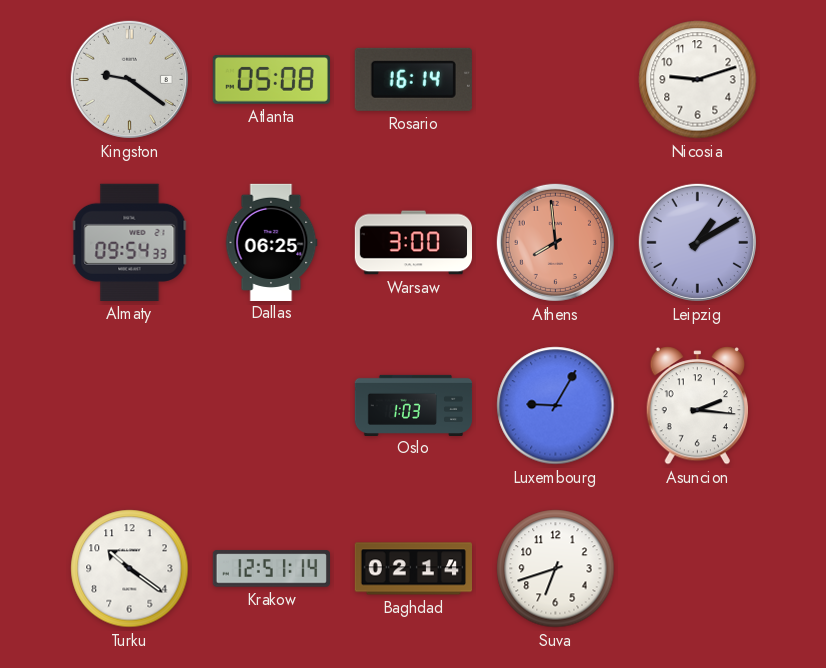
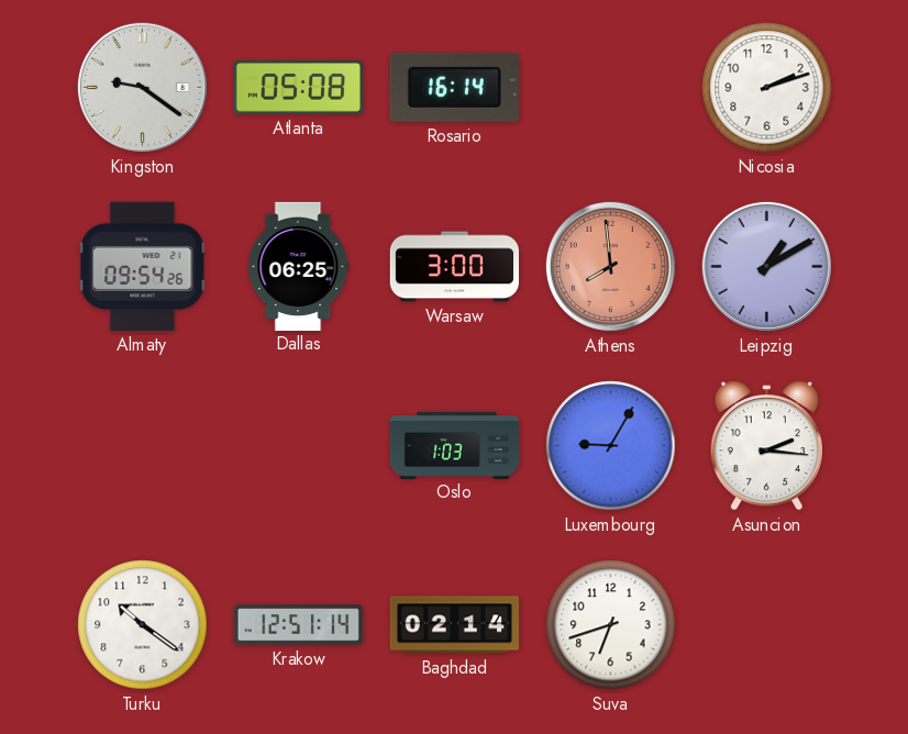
Nicosia: 9:12 -> 2:12 (767, 88)
Almaty: 09:54:33 -> 09:54:26 (143, 266)
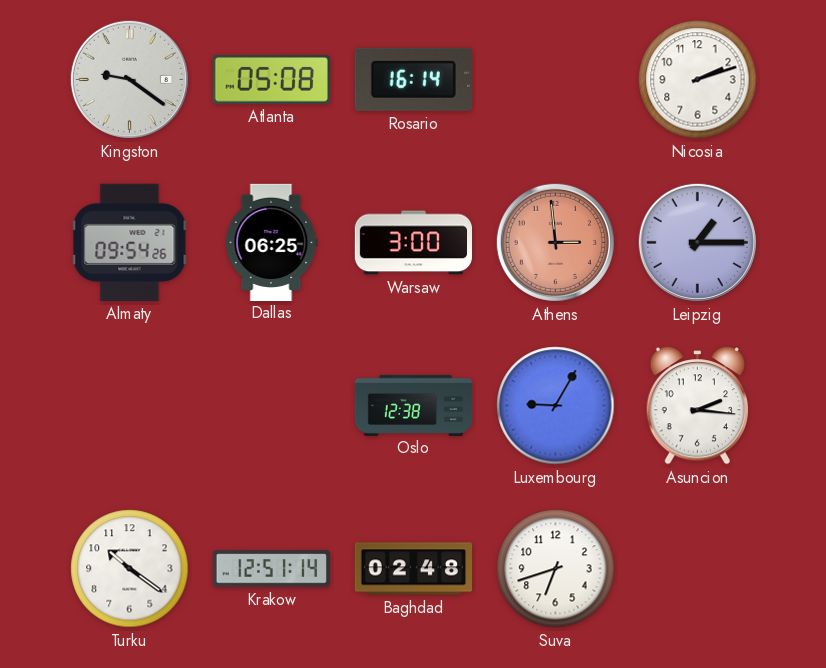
Athens: 7:59 -> 2:59 (555, 242)
Leipzig: 1:10 -> 1:15 (697, 242)
Oslo: 1:03 -> 12:38 (414, 405)
Baghdad: 02:14 -> 02:48 (413, 569)
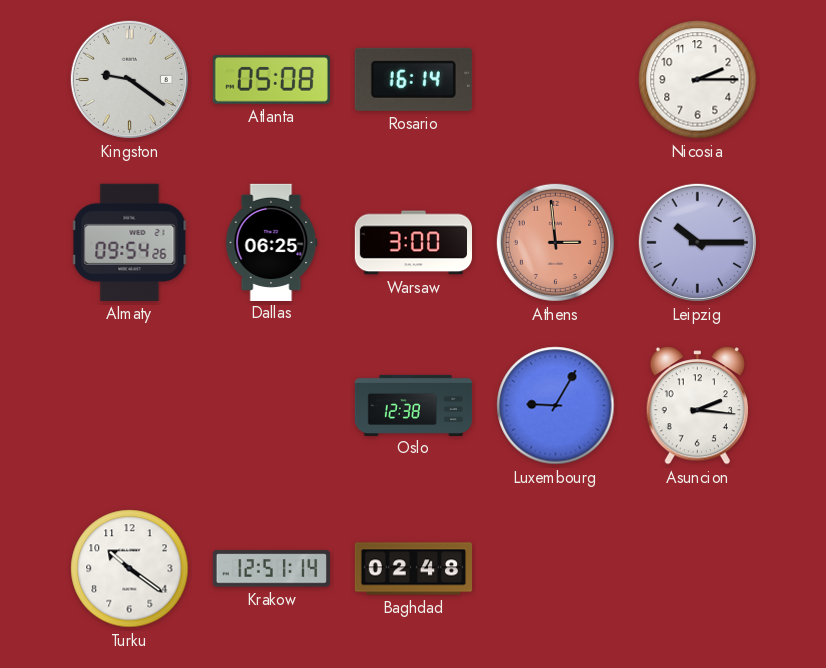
Nicosia: 2:12 -> 2:15 (698, 80)
Leipzig: 1:15 -> 10:15 (697, 242)
Suva: 6:42 -> none (556, 569)
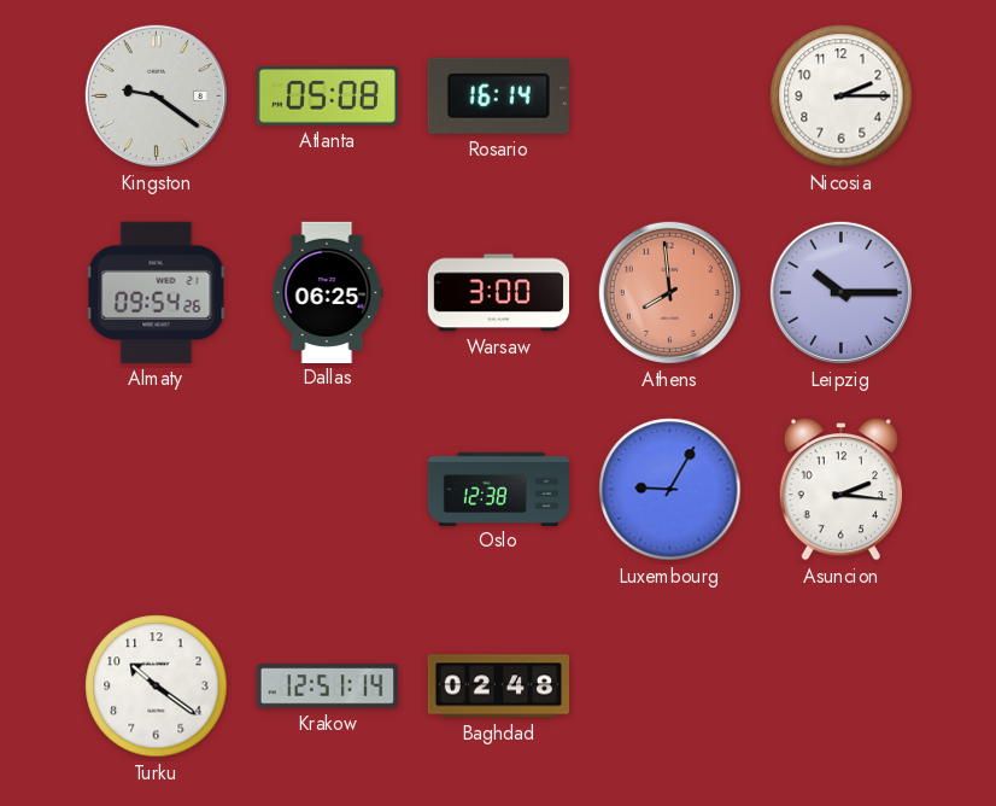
Athens: 2:59 -> 7:59 (669, 292)
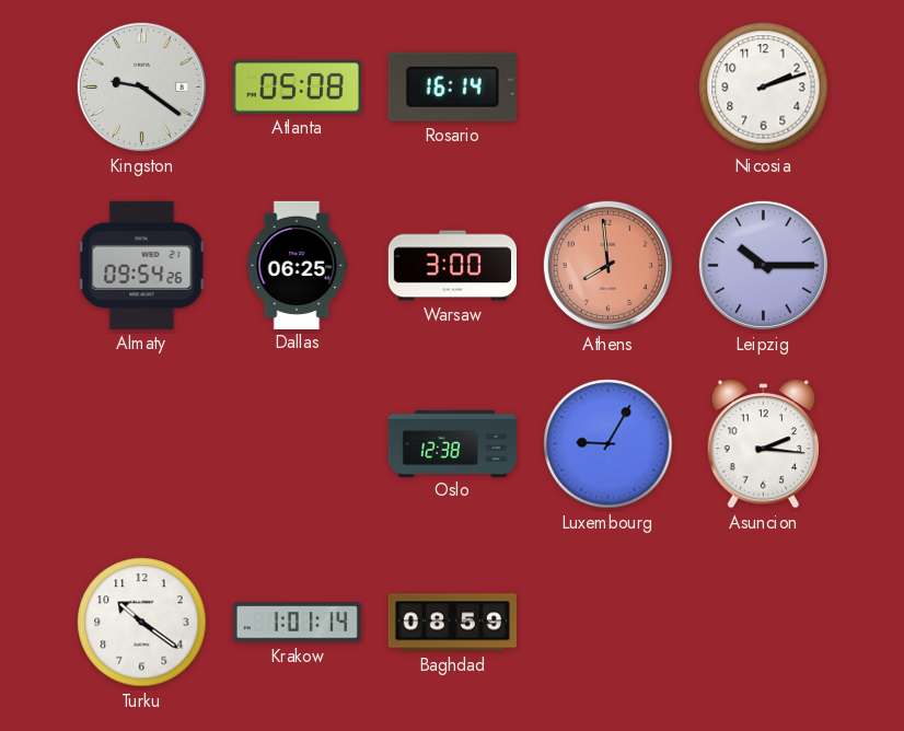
Nicosia: 2:15 -> 2:12 (764, 88)
Krakow: 12:51 -> 1:01 (297, 623)
Baghdad: 02:48 -> 08:59 (452, 623)
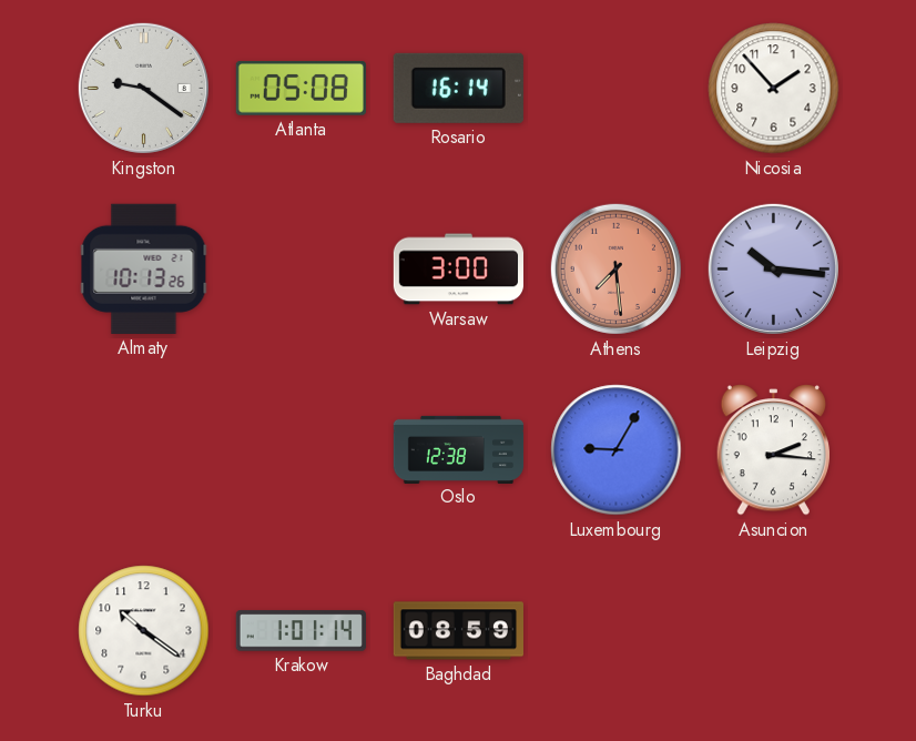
Nicosia: 2:12 -> 1:53 (774, 89)
Almaty: 09:54 -> 10:13 (144, 268)
Dallas: 06:25 -> none (297, 265)
Athens: 7:59 -> 7:29 (615, 268)
Leipzig: 10:15 -> 10:16 (773, 268)
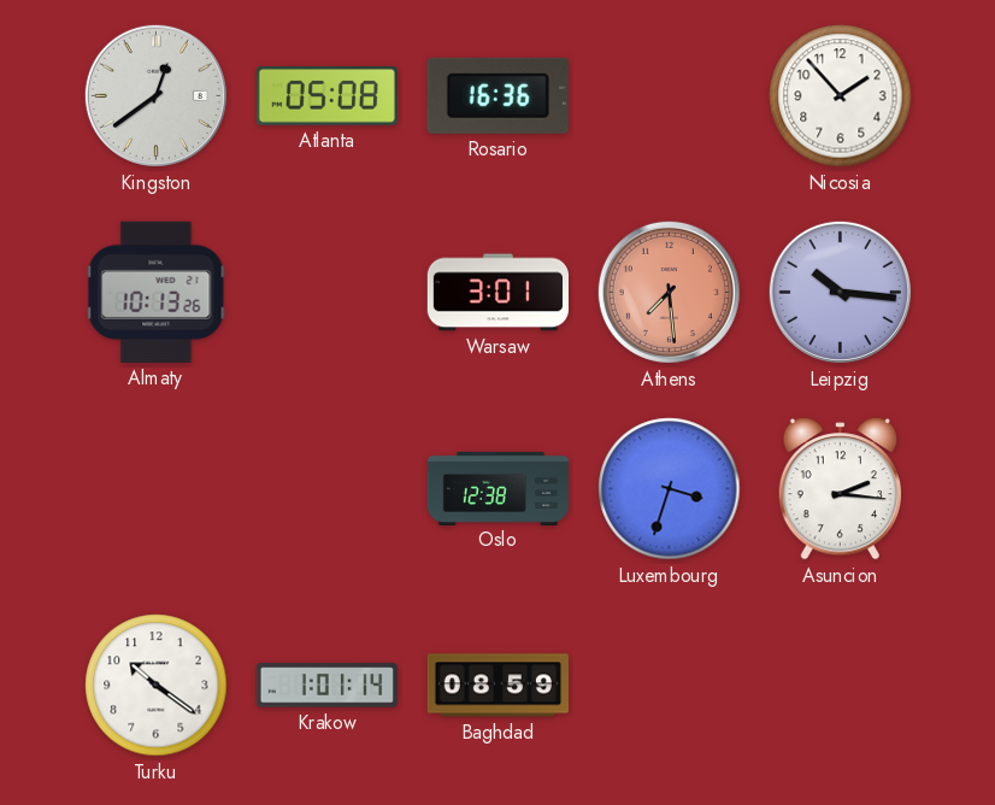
Kingston: 9:21 -> 12:39 (155, 95)
Rosario: 16:14 -> 16:36 (497, 95)
Warsaw: 3:00 -> 3:01 (497, 293)
Luxembourg: 9:05 -> 3:33 (670, 489)
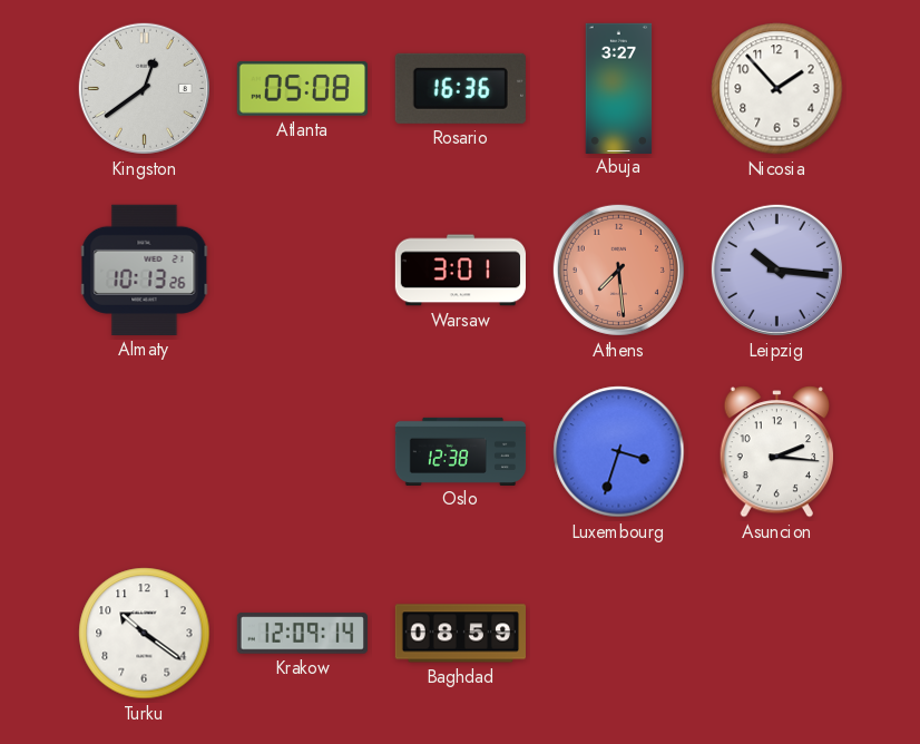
Abuja: none -> 3:27 (619, 88)
Krakow: 1:01 -> 12:09 (302, 634)
